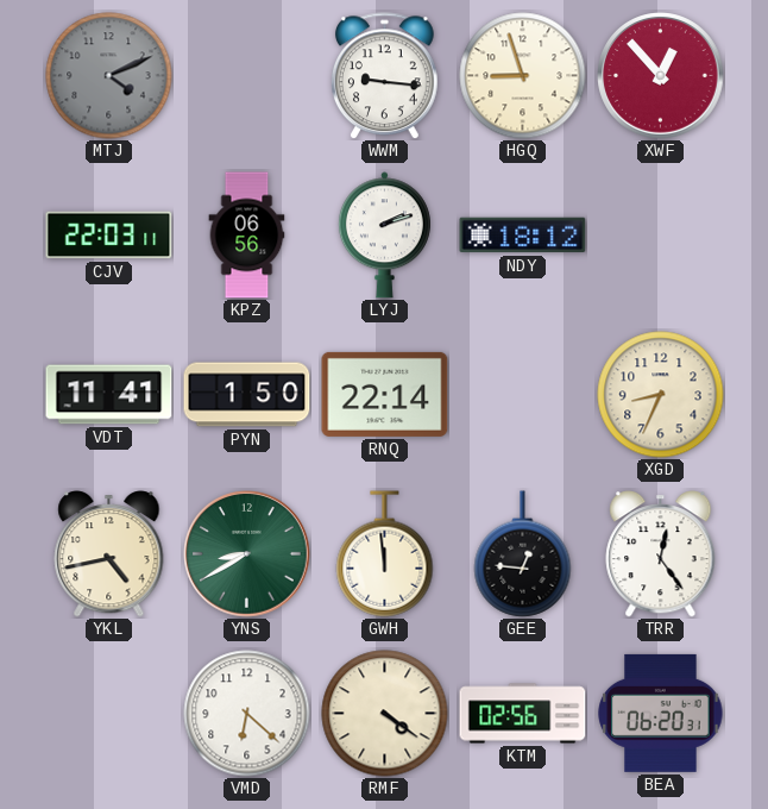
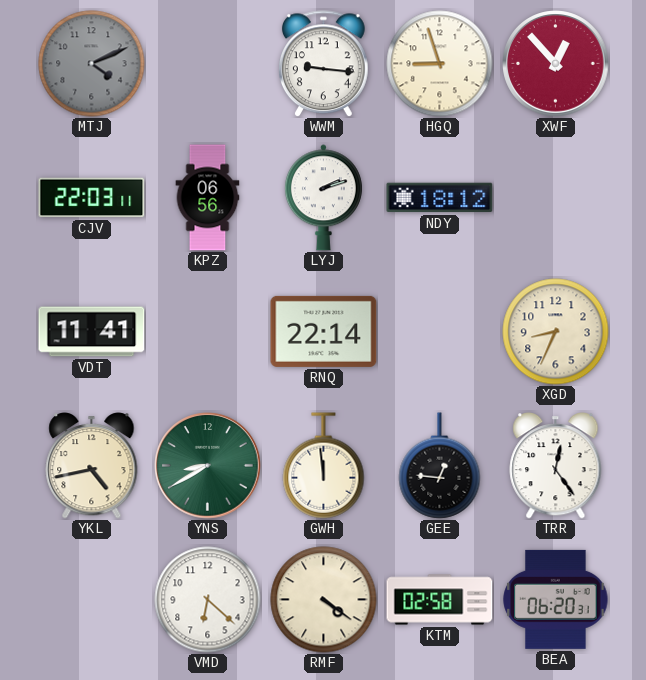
PYN: 1:50 -> none (247, 395)
KTM: 02:56 -> 02:58 (440, 600)
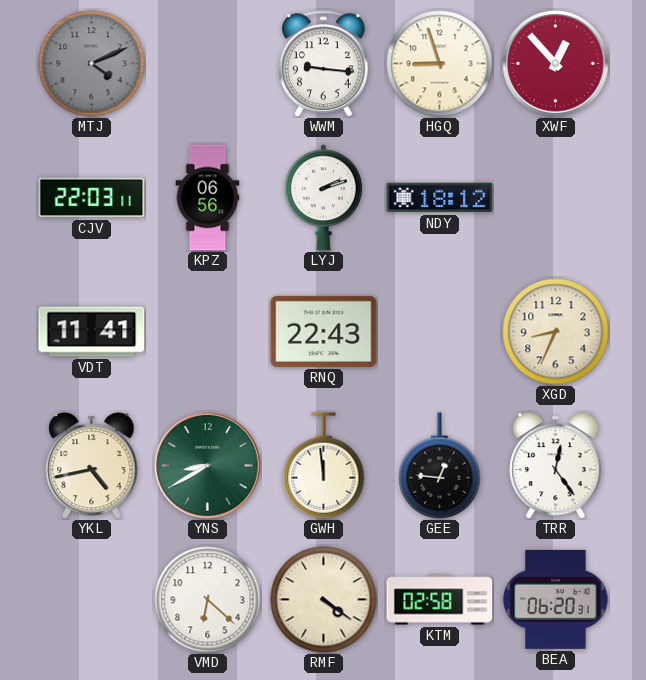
RNQ: 22:14 -> 22:43 (324, 331)
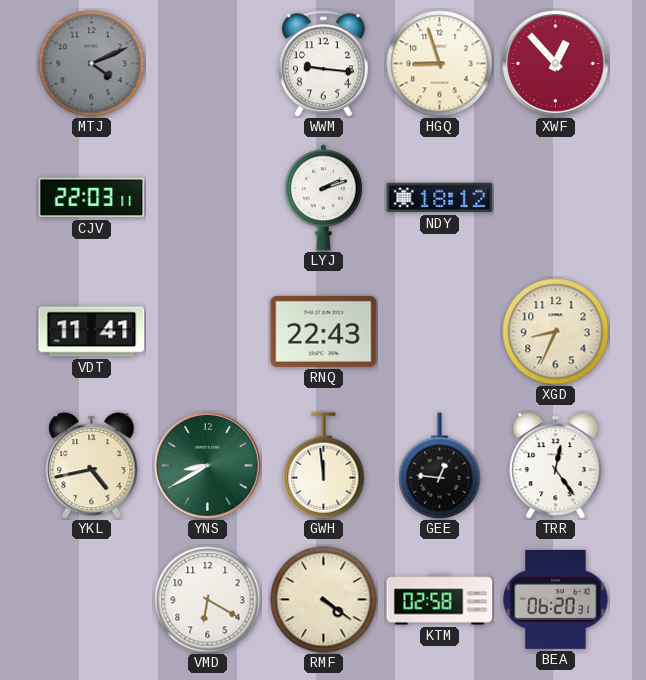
KPZ: 06:56 -> none (208, 198)
VMD: 6:22 -> 6:20 (208, 600)
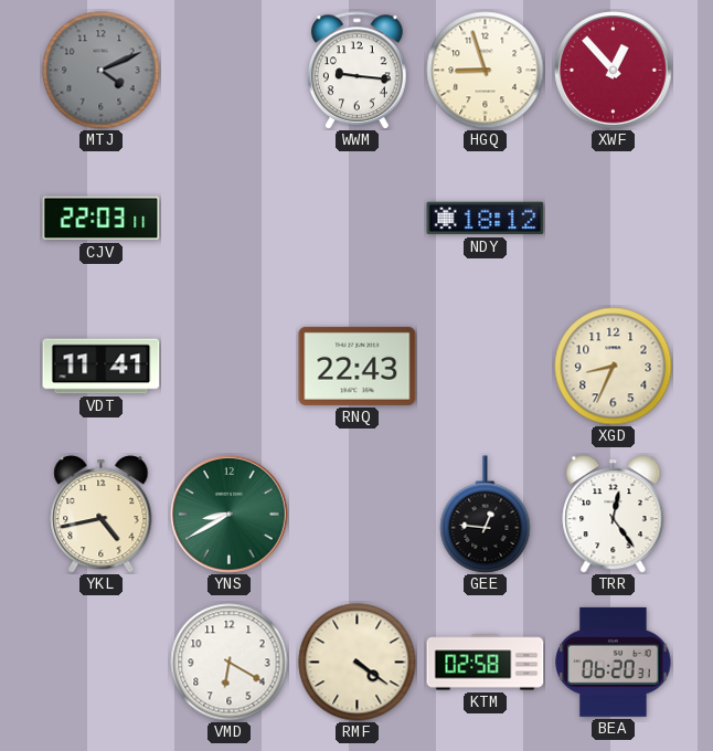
LYJ: 2:12 -> none (323, 198)
GWH: 11:59 -> none (324, 466)
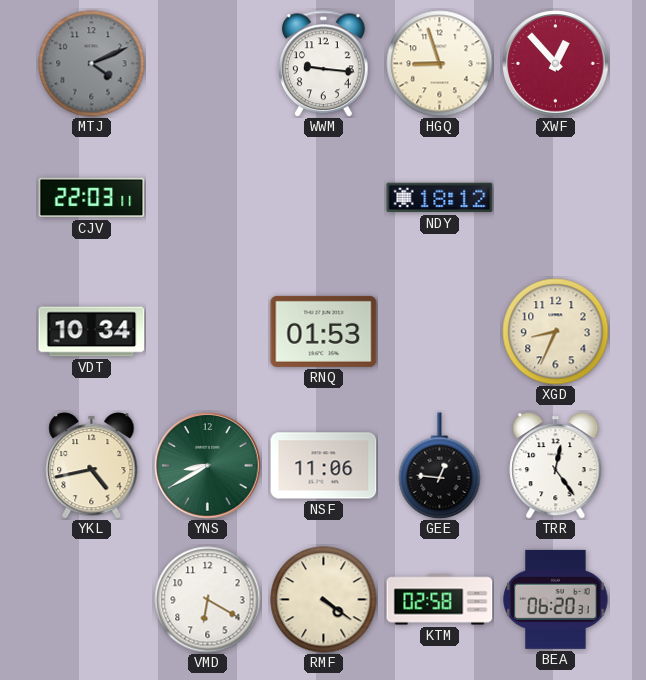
VDT: 11:41 -> 10:34 (92, 332)
RNQ: 22:43 -> 01:53 (324, 331)
NSF: none -> 11:06 (324, 466)
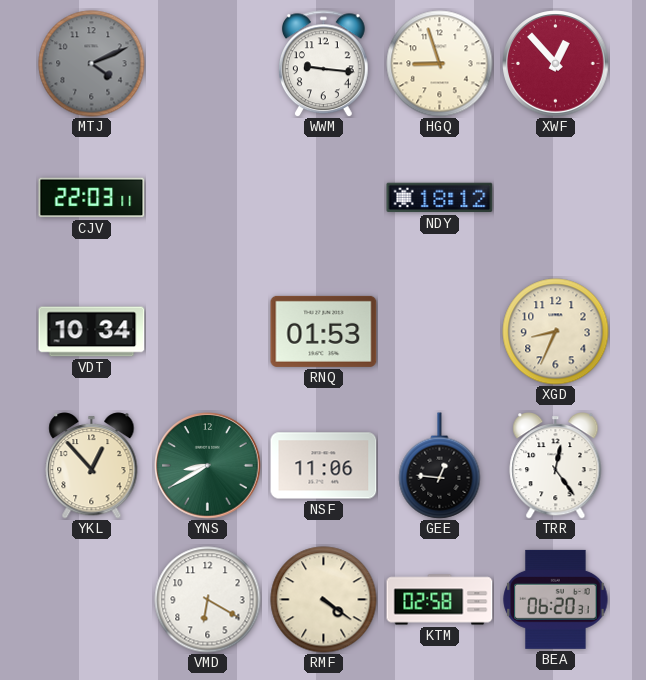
YKL: 4:43 -> 12:53 (92, 466)
